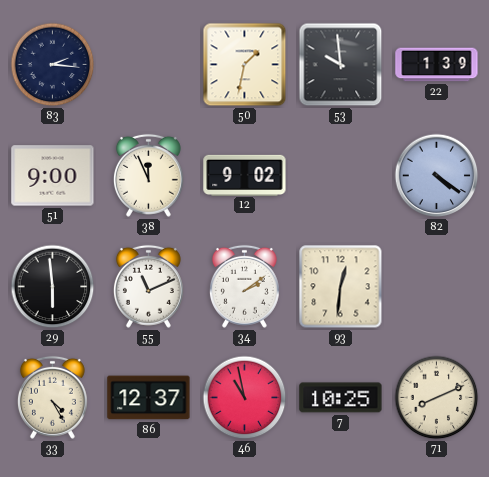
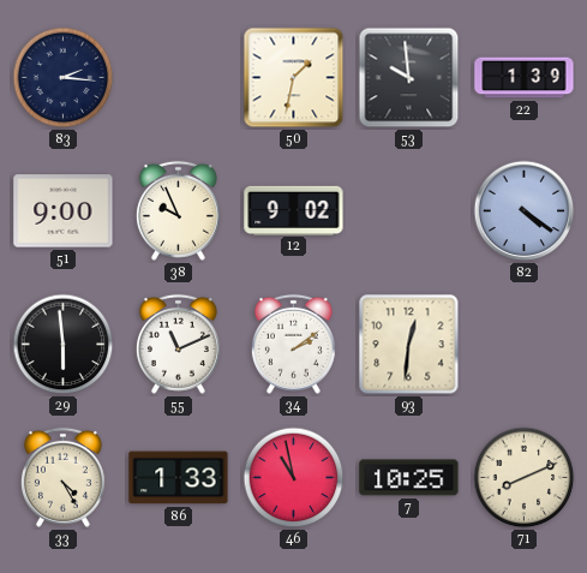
38: 11:56 -> 9:56 (178, 210)
86: 12:37 -> 1:33 (179, 478)
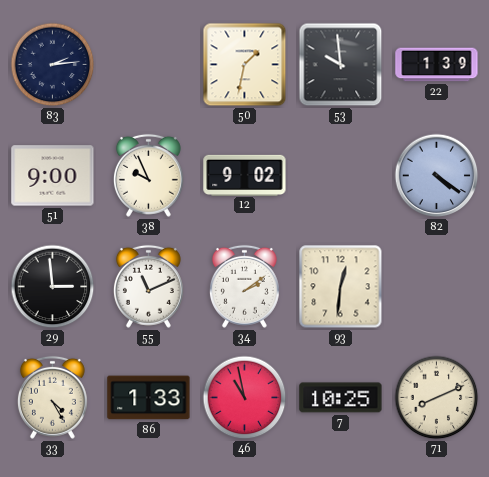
83: 2:16 -> 2:14 (53, 65)
29: 5:59 -> 2:59 (53, 287)
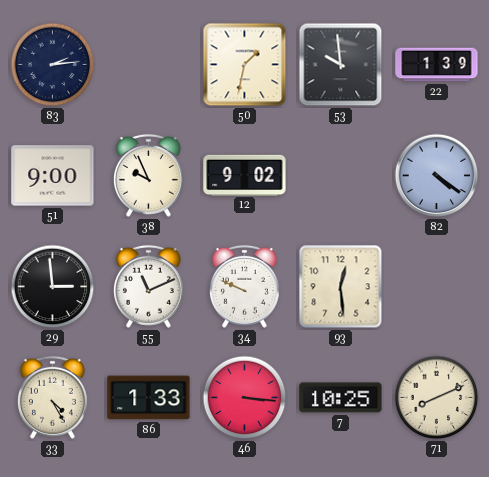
34: 2:09 -> 9:49 (244, 286)
93: 12:31 -> 12:29 (341, 287)
46: 10:58 -> 3:16 (245, 398)
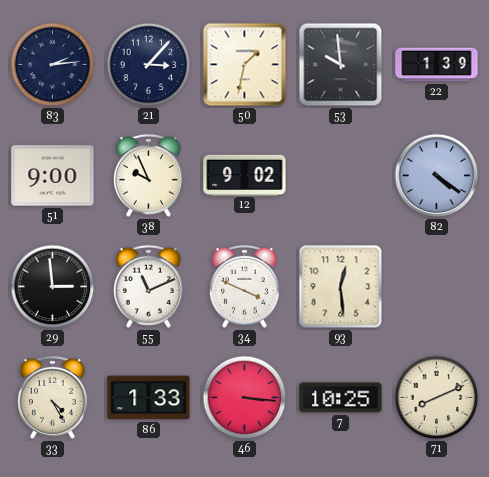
21: none -> 3:07 (149, 65)
34: 9:49 -> 3:49 (244, 286)
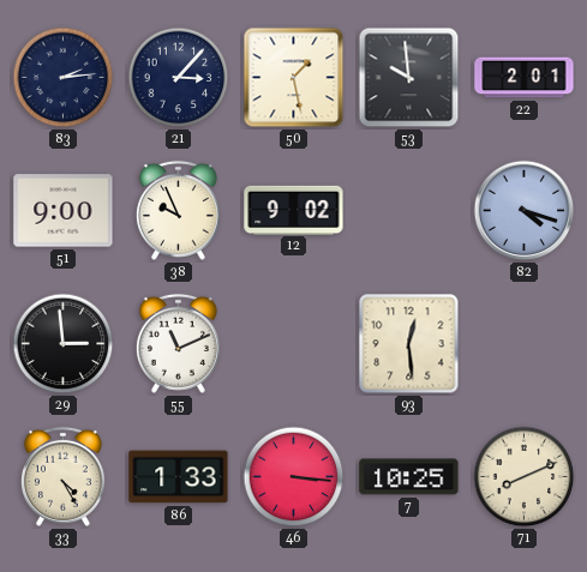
50: 1:32 -> 1:28 (294, 78)
22: 1:39 -> 2:01 (525, 78)
82: 4:21 -> 4:18 (525, 211)
34: 3:49 -> none (244, 286)
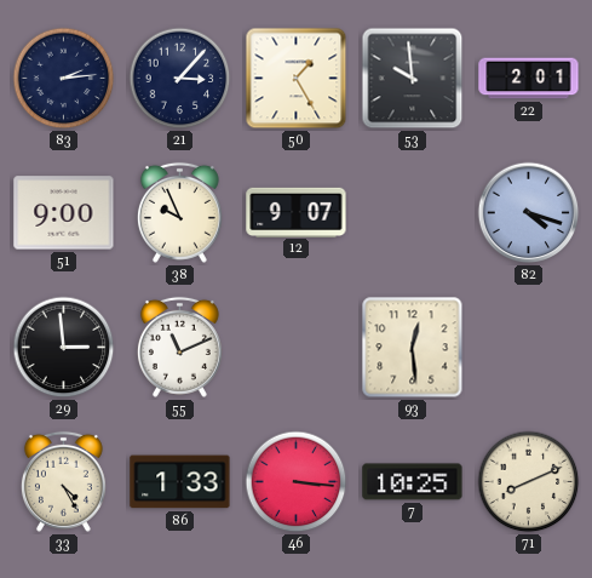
50: 1:28 -> 1:25 (297, 79)
12: 9:02 -> 9:07 (297, 212)
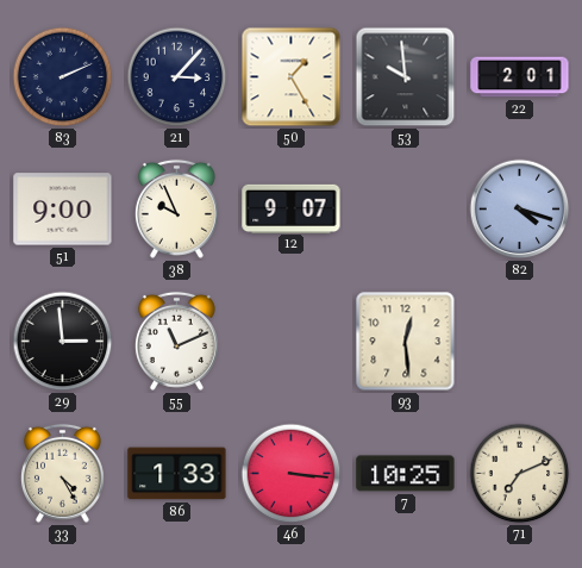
83: 2:14 -> 2:11 (63, 77)
71: 8:11 -> 7:11 (520, 474)
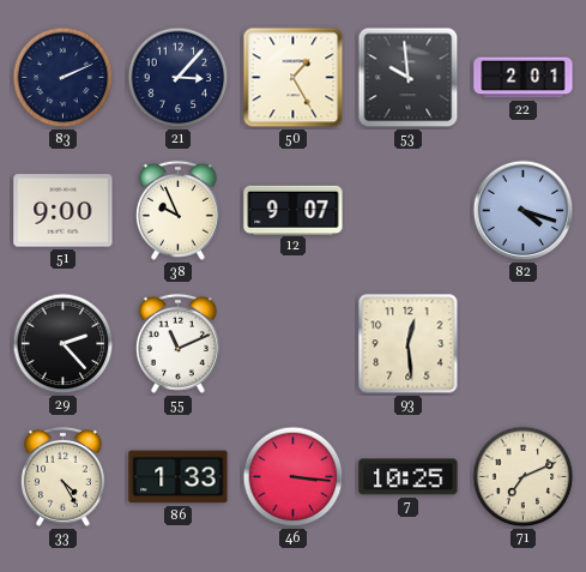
29: 2:59 -> 2:23 (64, 344)
